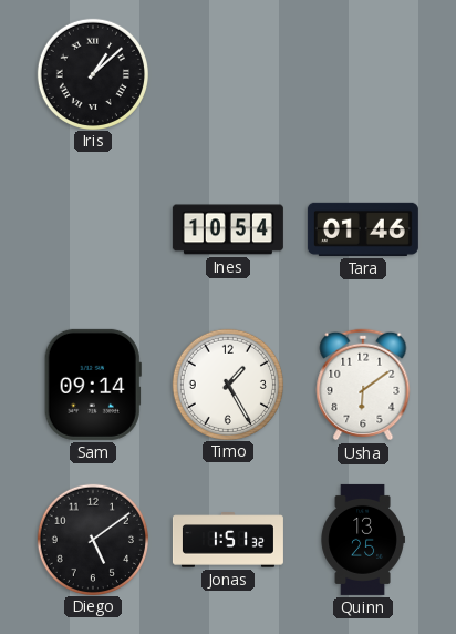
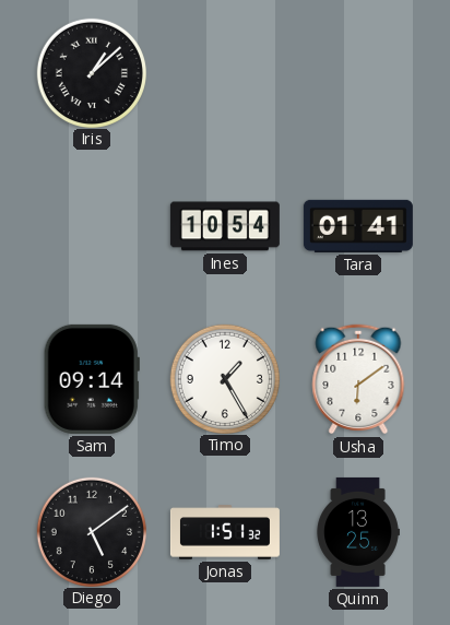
Tara: 01:46 -> 01:41 (358, 226)
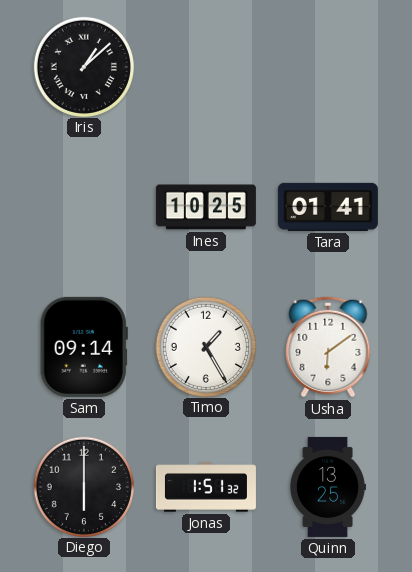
Ines: 10:54 -> 10:25 (206, 207)
Diego: 5:09 -> 6:00 (83, 486)
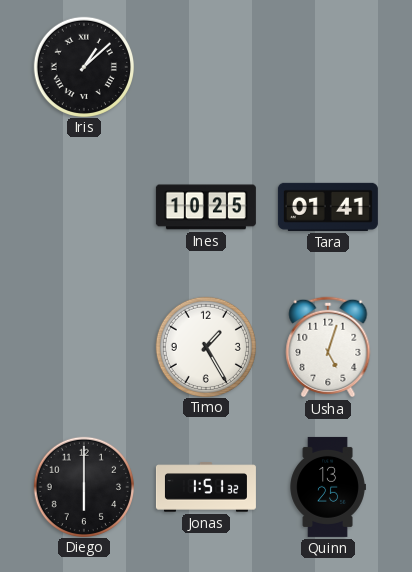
Sam: 09:14 -> none (84, 347)
Usha: 6:09 -> 5:03 (328, 347)
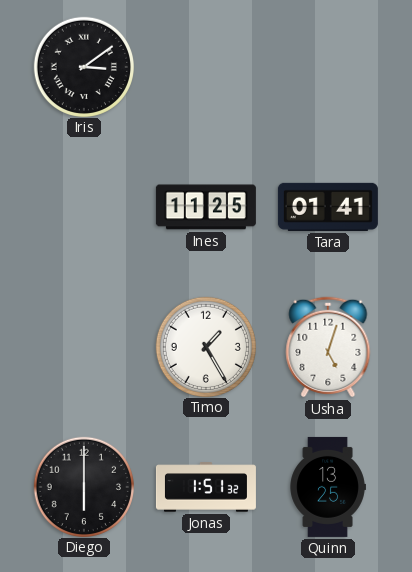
Iris: 1:08 -> 3:09 (83, 66)
Ines: 10:25 -> 11:25 (206, 207)
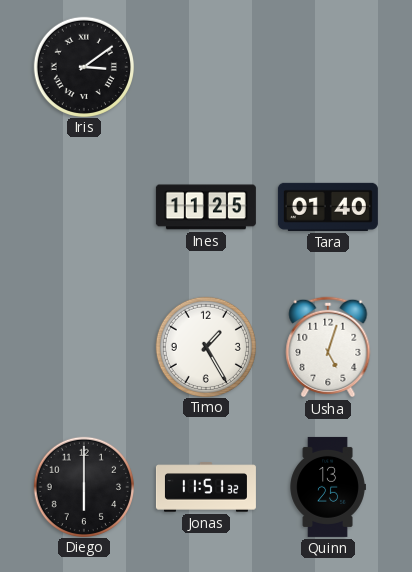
Tara: 01:41 -> 01:40 (328, 207)
Jonas: 1:51 -> 11:51 (206, 487)
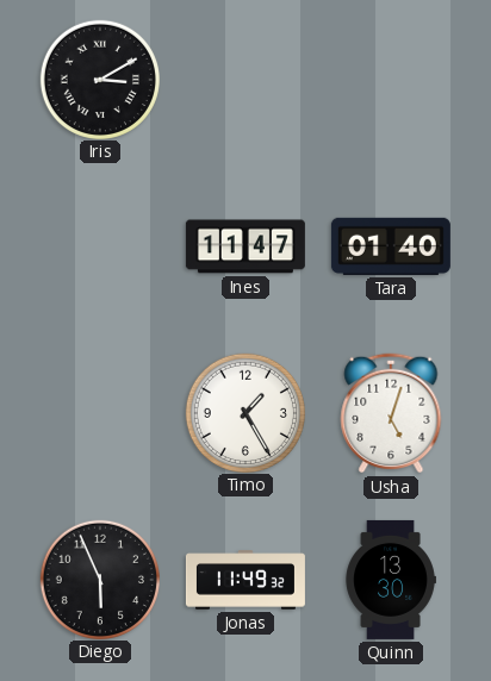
Iris: 3:09 -> 3:10 (99, 79)
Ines: 11:25 -> 11:47 (245, 246)
Diego: 6:00 -> 5:56 (99, 579)
Jonas: 11:51 -> 11:49 (245, 580)
Quinn: 13:25 -> 13:30 (391, 580)
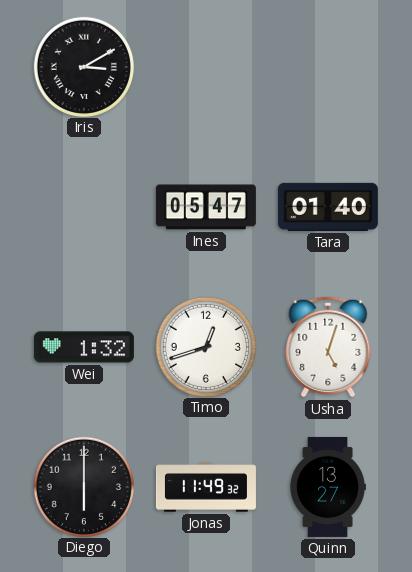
Ines: 11:47 -> 05:47 (206, 207)
Wei: none -> 1:32 (84, 347)
Timo: 1:25 -> 12:42 (205, 346)
Diego: 5:56 -> 6:00 (83, 486)
Quinn: 13:30 -> 13:27 (328, 487)
